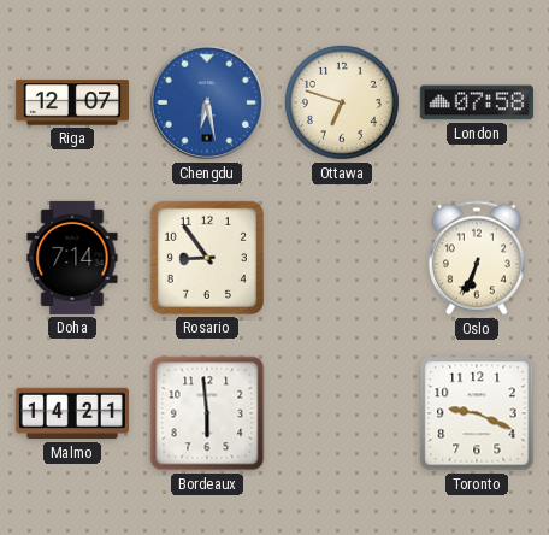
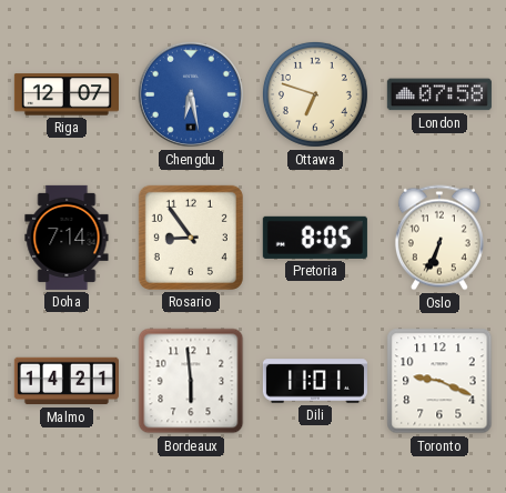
Pretoria: none -> 8:05 (315, 238)
Dili: none -> 11:01 (315, 381)
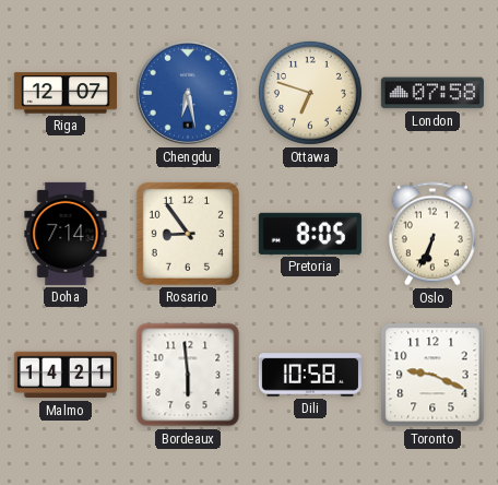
Dili: 11:01 -> 10:58 (310, 375)
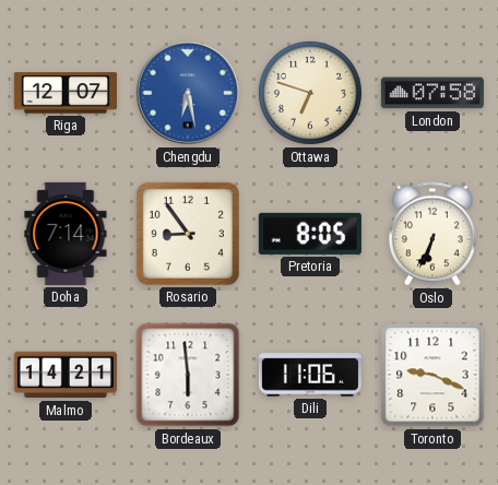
Dili: 10:58 -> 11:06 (310, 375)
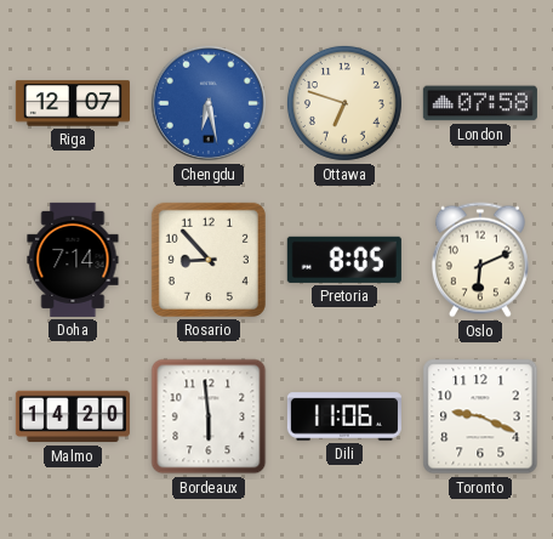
Rosario: 8:54 -> 8:53 (209, 260)
Oslo: 6:34 -> 6:11 (480, 260)
Malmo: 14:21 -> 14:20 (73, 416)
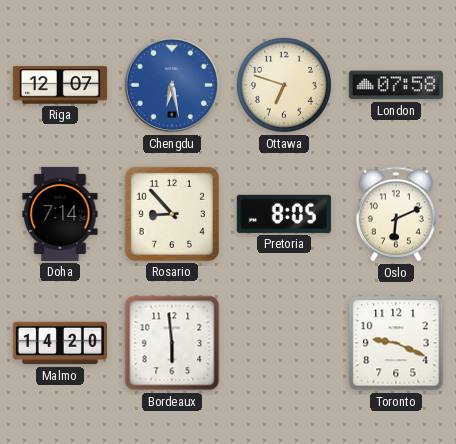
Dili: 11:06 -> none (344, 416)
